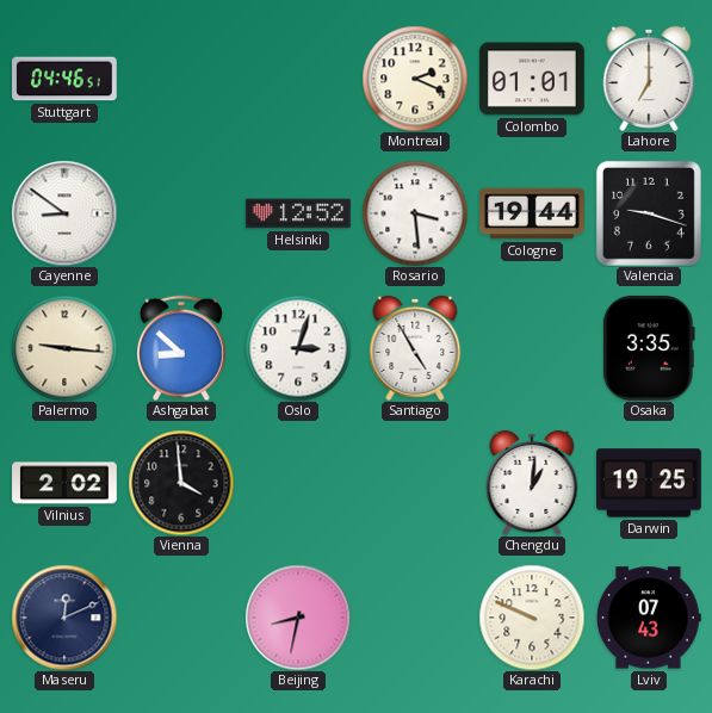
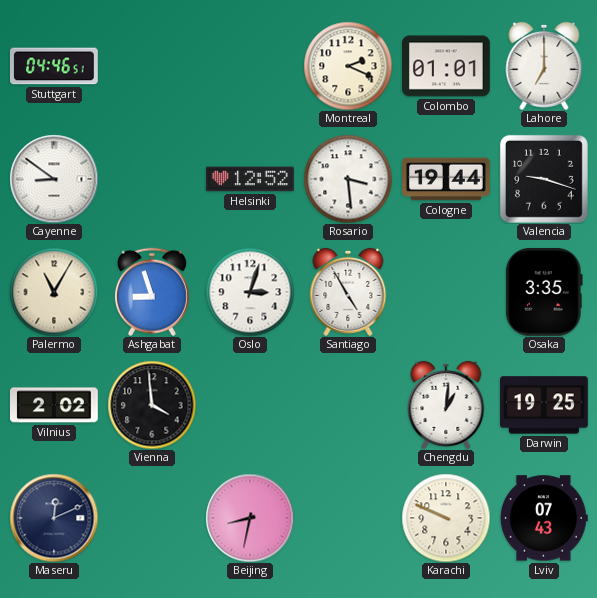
Palermo: 9:16 -> 11:05 (54, 292)
Ashgabat: 8:52 -> 8:57 (152, 292)
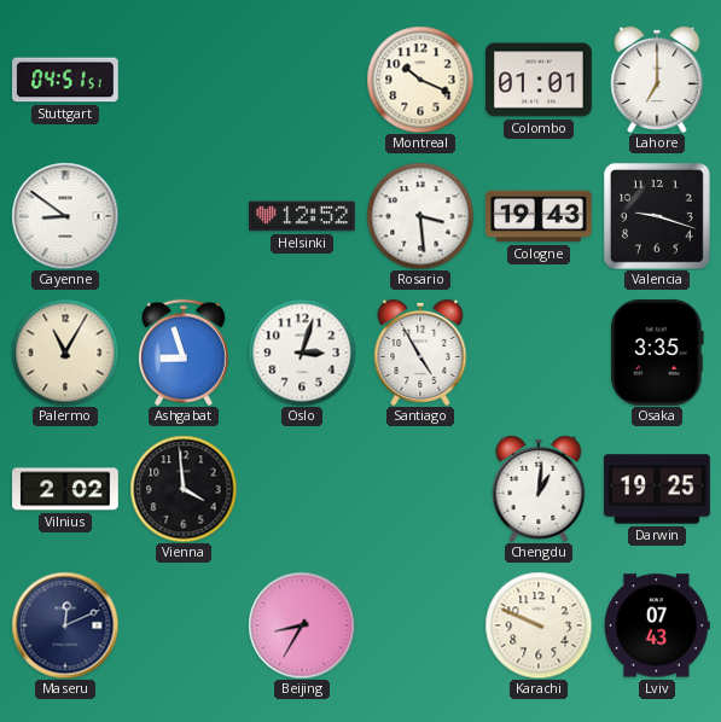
Stuttgart: 04:46 -> 04:51 (66, 80)
Montreal: 2:19 -> 10:19 (420, 80)
Cologne: 19:44 -> 19:43 (540, 216)
Beijing: 8:32 -> 8:35 (302, 625)
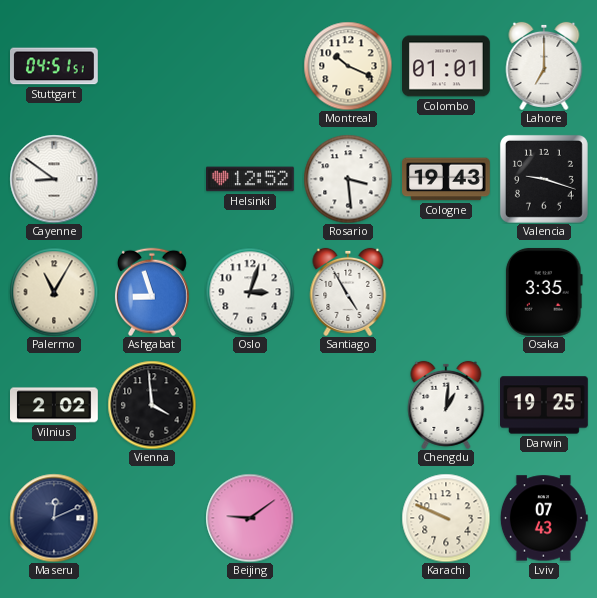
Beijing: 8:35 -> 9:09 (250, 518)
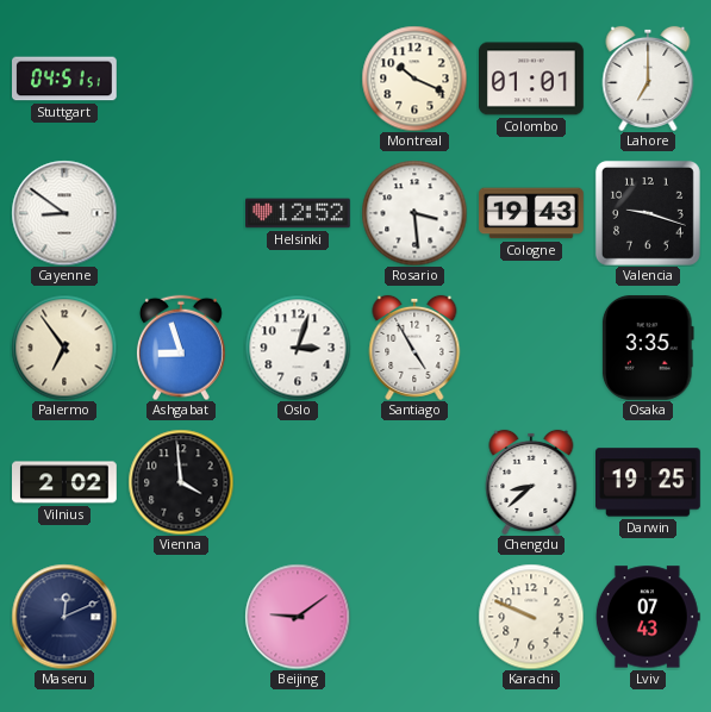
Palermo: 11:05 -> 6:54 (64, 348)
Chengdu: 1:01 -> 8:38 (531, 482)
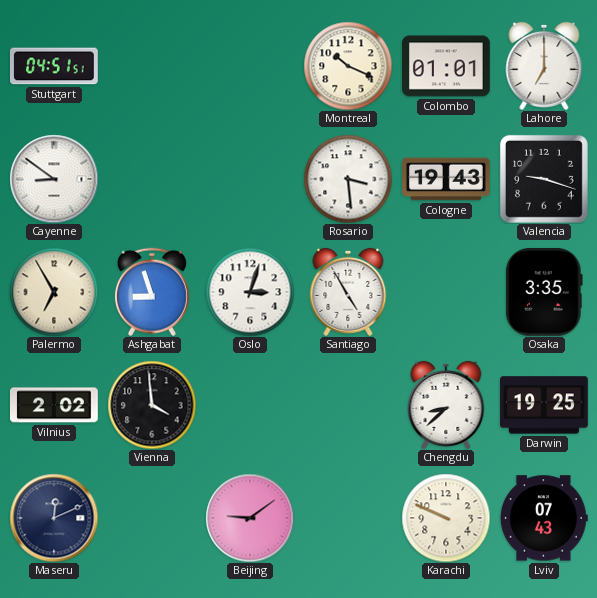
Helsinki: 12:52 -> none (298, 213)
Palermo: 6:54 -> 6:55 (54, 292)
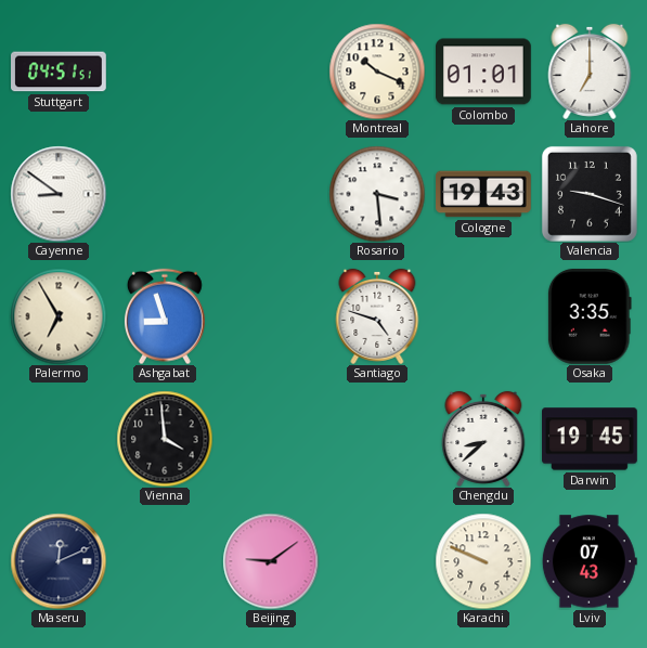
Oslo: 3:03 -> none (250, 292)
Santiago: 4:55 -> 4:48 (377, 316)
Vilnius: 2:02 -> none (54, 405)
Darwin: 19:25 -> 19:45 (591, 439)
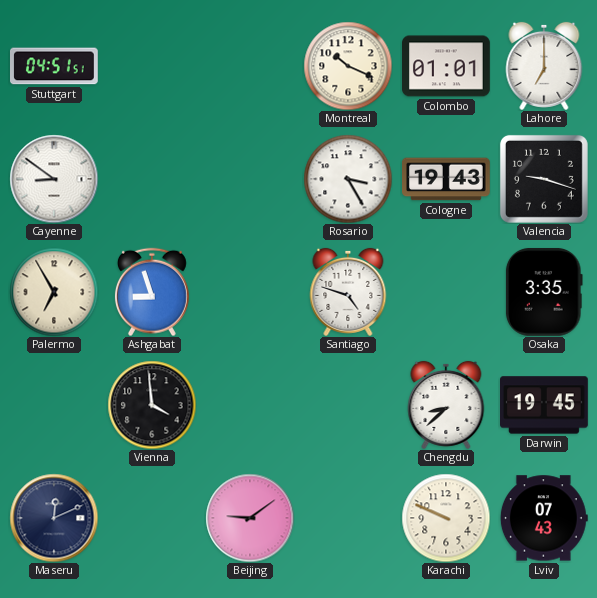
Rosario: 3:29 -> 3:25 (348, 179)
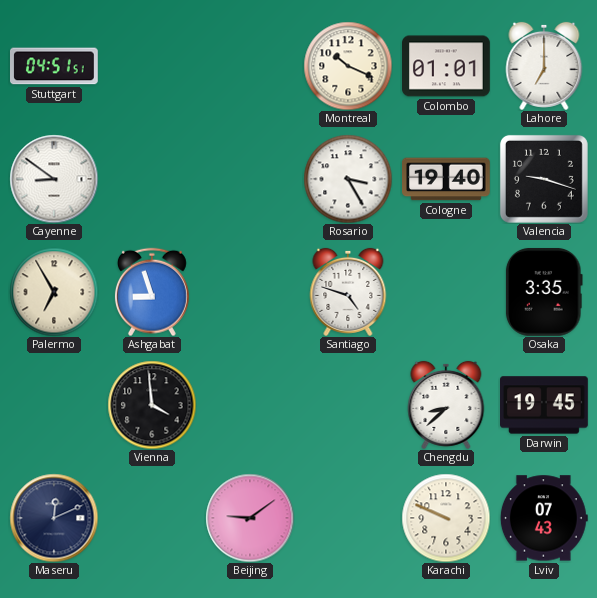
Cologne: 19:43 -> 19:40 (447, 179)
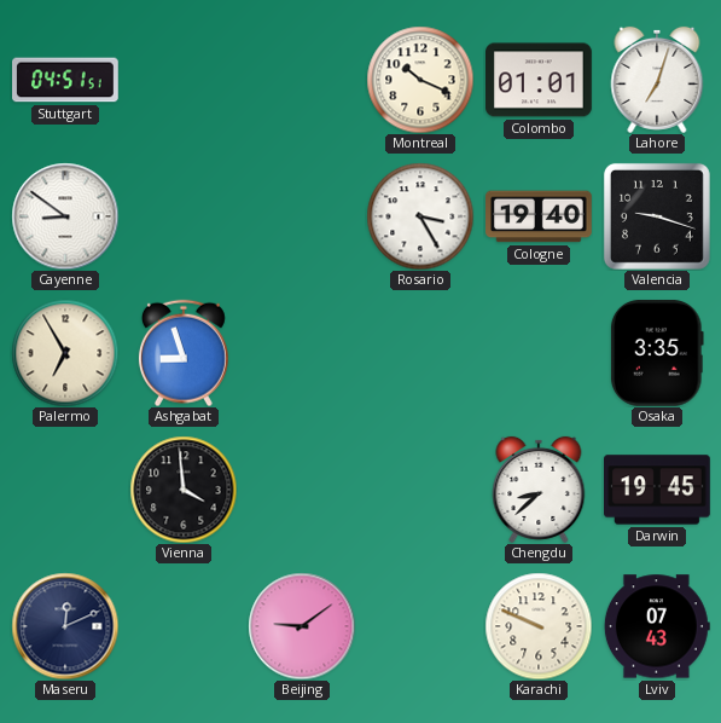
Lahore: 7:00 -> 7:03 (657, 80)
Santiago: 4:48 -> none (348, 292)
